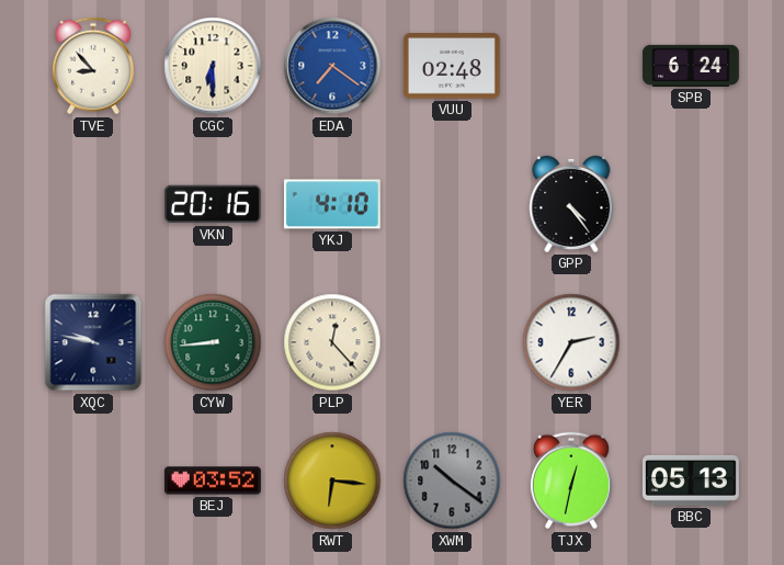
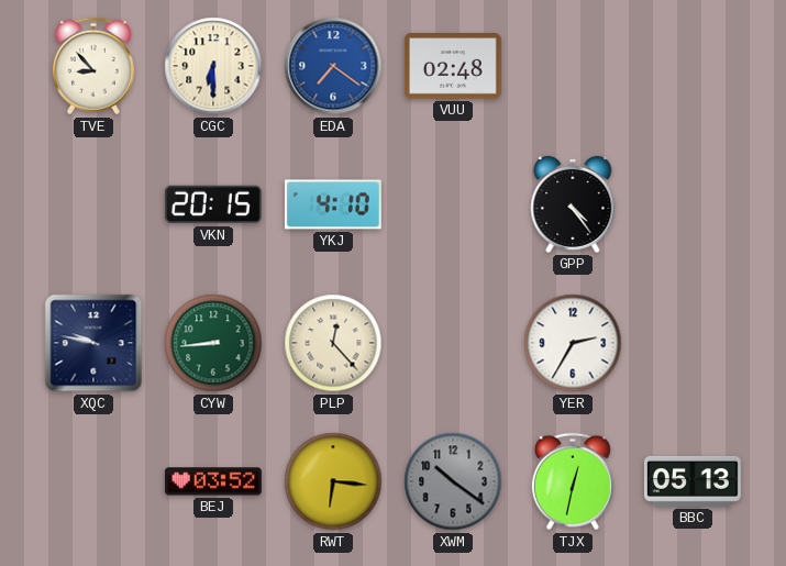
SPB: 6:24 -> none (691, 66)
VKN: 20:16 -> 20:15 (213, 204)
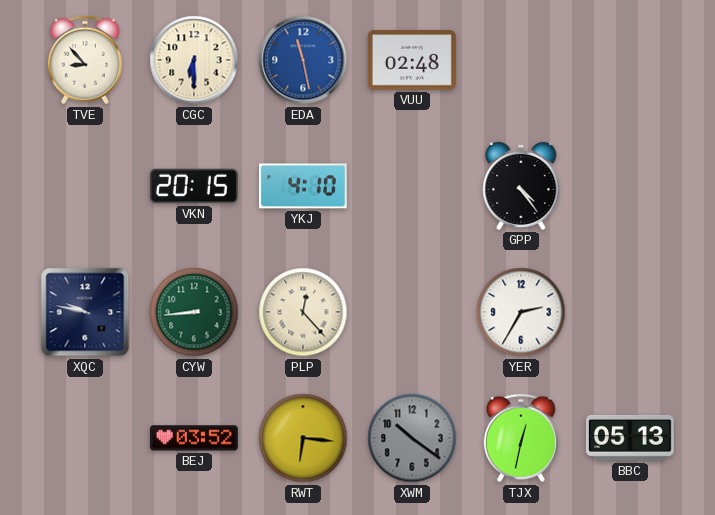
EDA: 7:21 -> 11:28 (303, 60)
